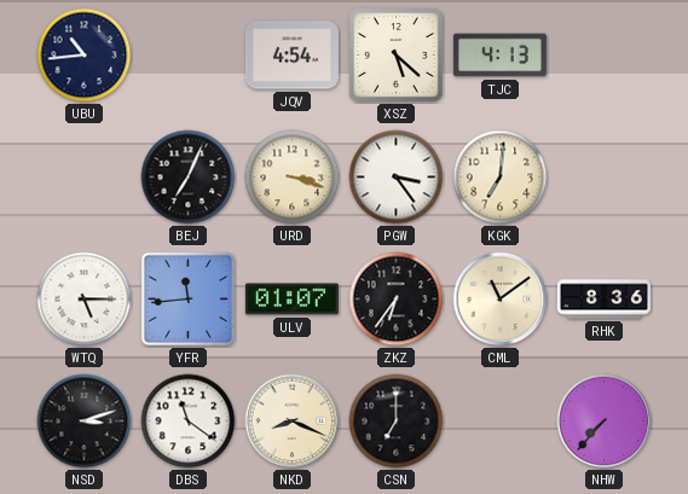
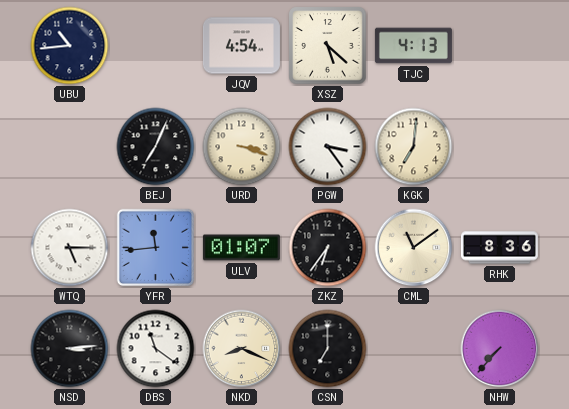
NSD: 3:12 -> 3:14 (70, 349)
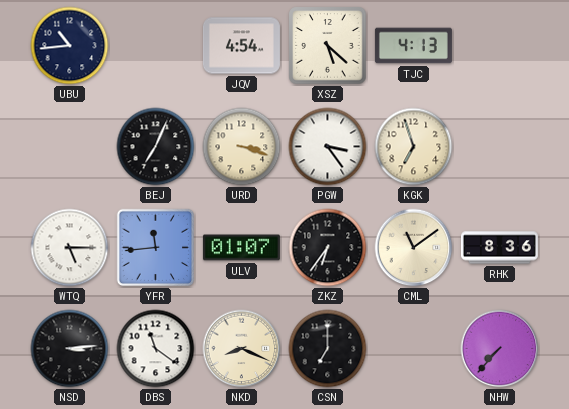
KGK: 7:01 -> 6:57 (414, 147)
